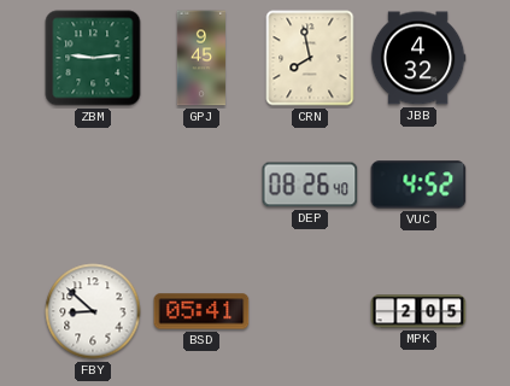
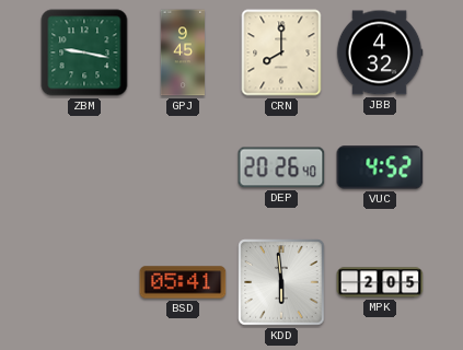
ZBM: 9:14 -> 9:17 (84, 52)
CRN: 7:58 -> 8:00 (281, 52)
DEP: 08:26 -> 20:26 (281, 167)
FBY: 8:52 -> none (93, 311)
KDD: none -> 5:59 (281, 282)
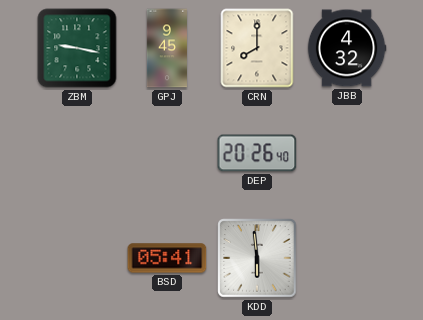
VUC: 4:52 -> none (380, 167)
MPK: 2:05 -> none (380, 282)
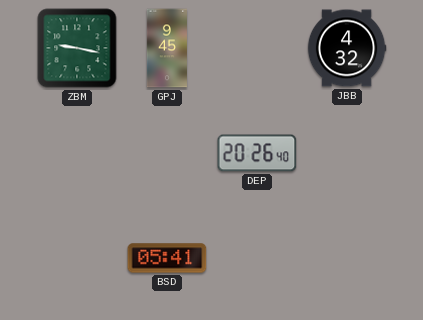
CRN: 8:00 -> none (257, 48)
KDD: 5:59 -> none (257, 258)
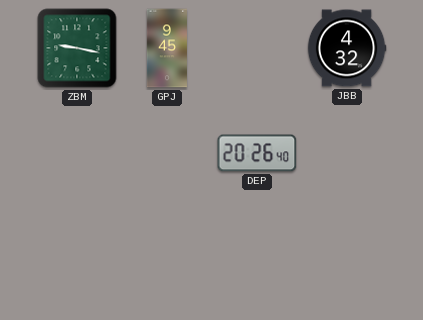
BSD: 05:41 -> none (167, 258)
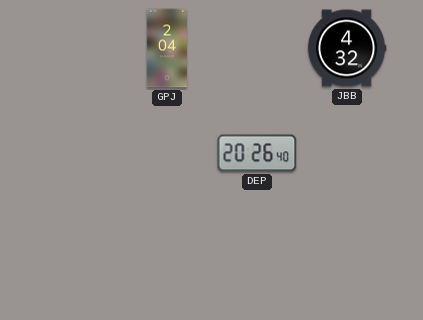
ZBM: 9:17 -> none (77, 48)
GPJ: 9:45 -> 2:04 (167, 48)
